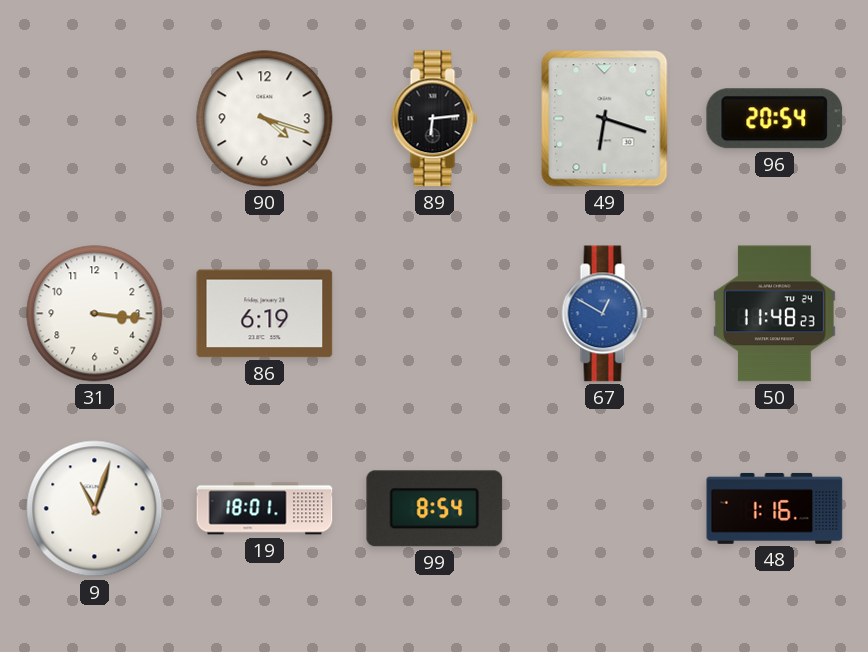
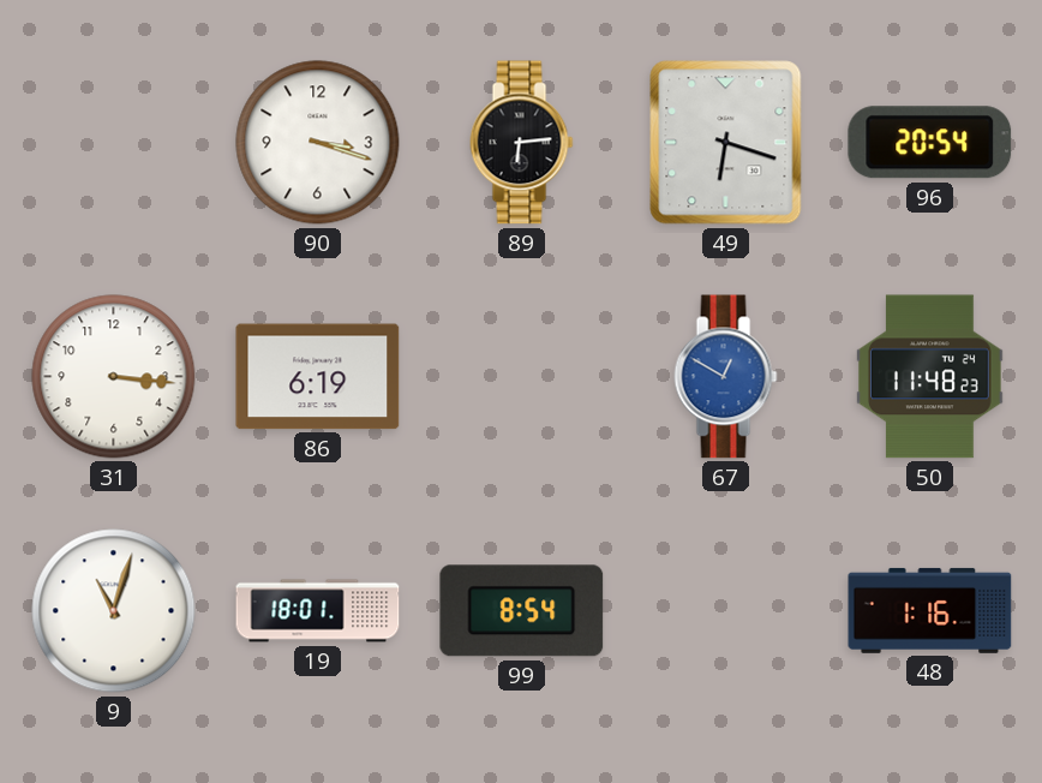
90: 4:18 -> 3:18 (318, 143)
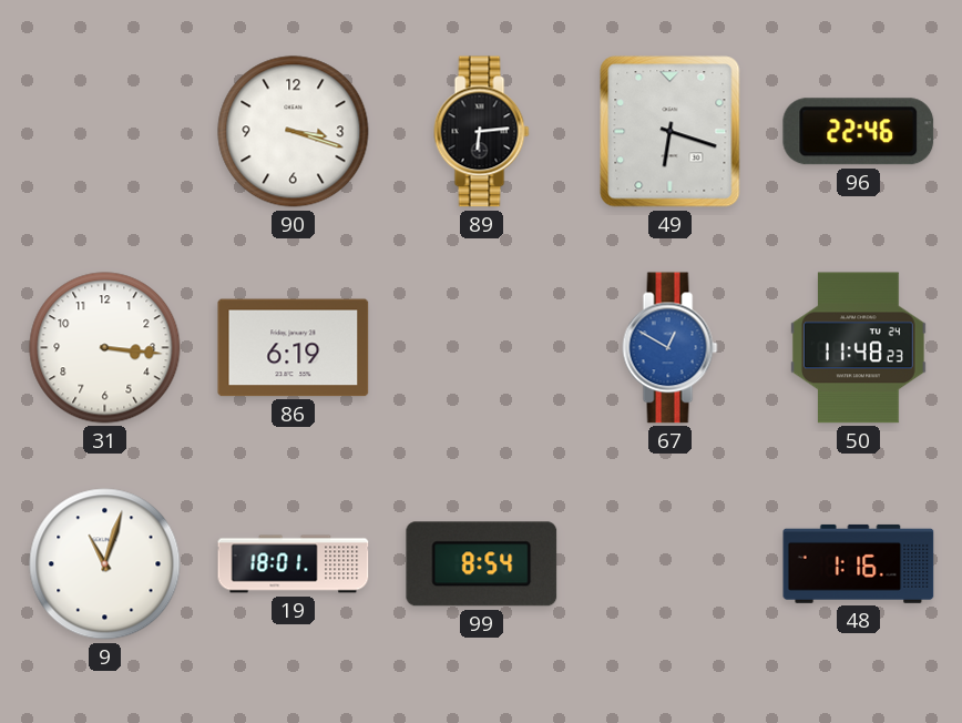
96: 20:54 -> 22:46 (859, 132)
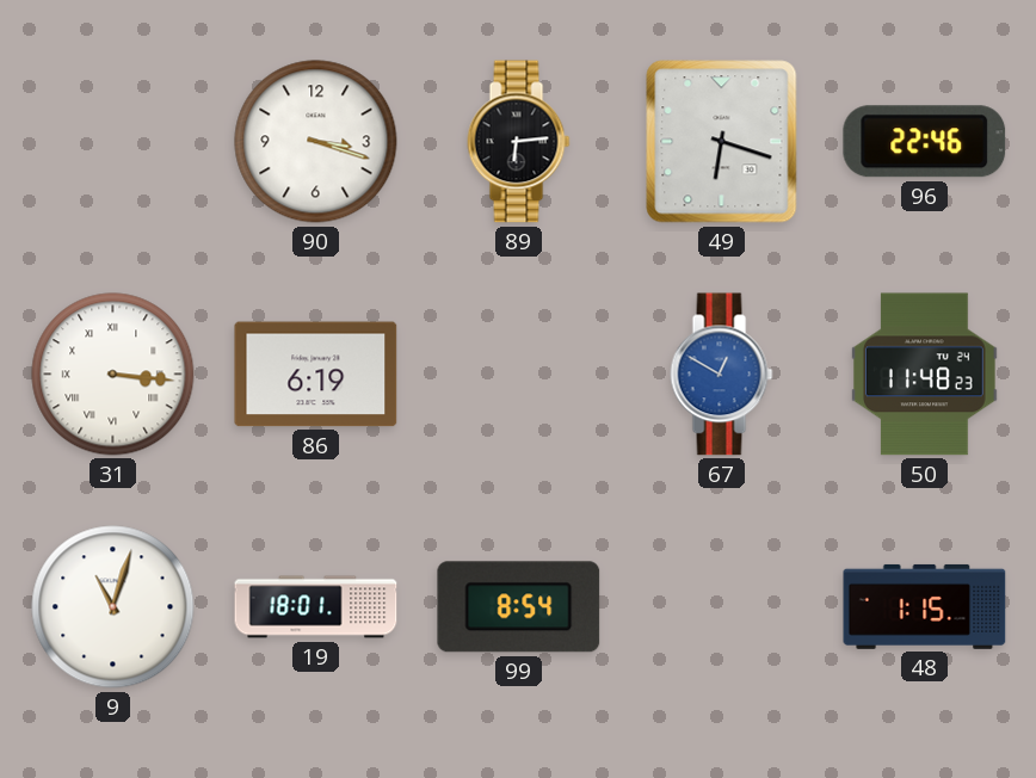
31 numerals: Arabic -> Roman (113, 375)
48: 1:16 -> 1:15 (925, 606)
